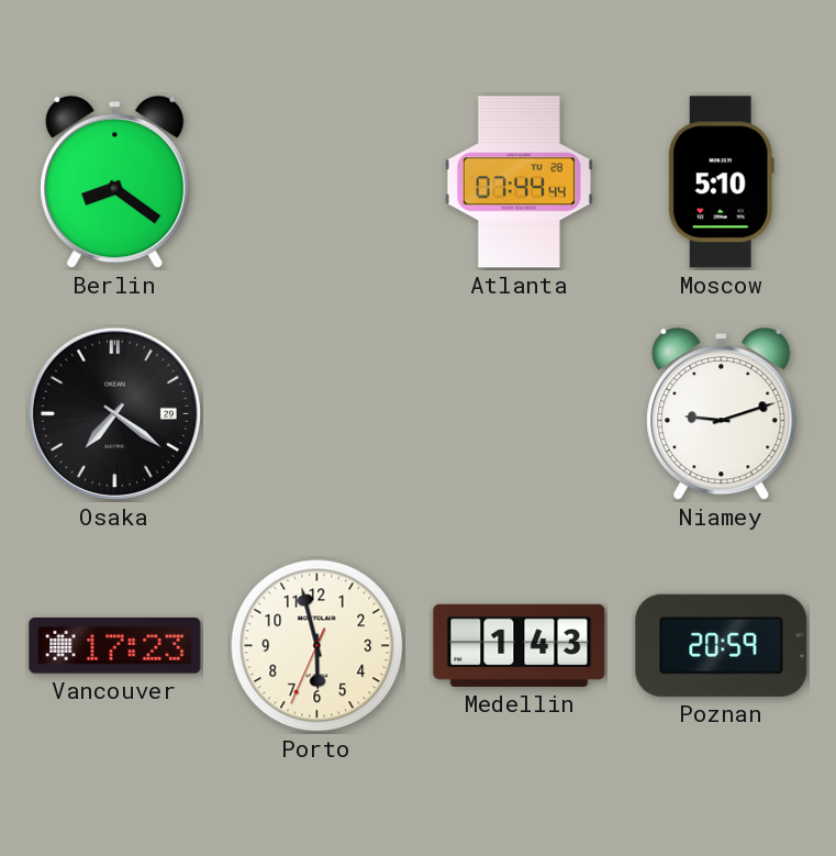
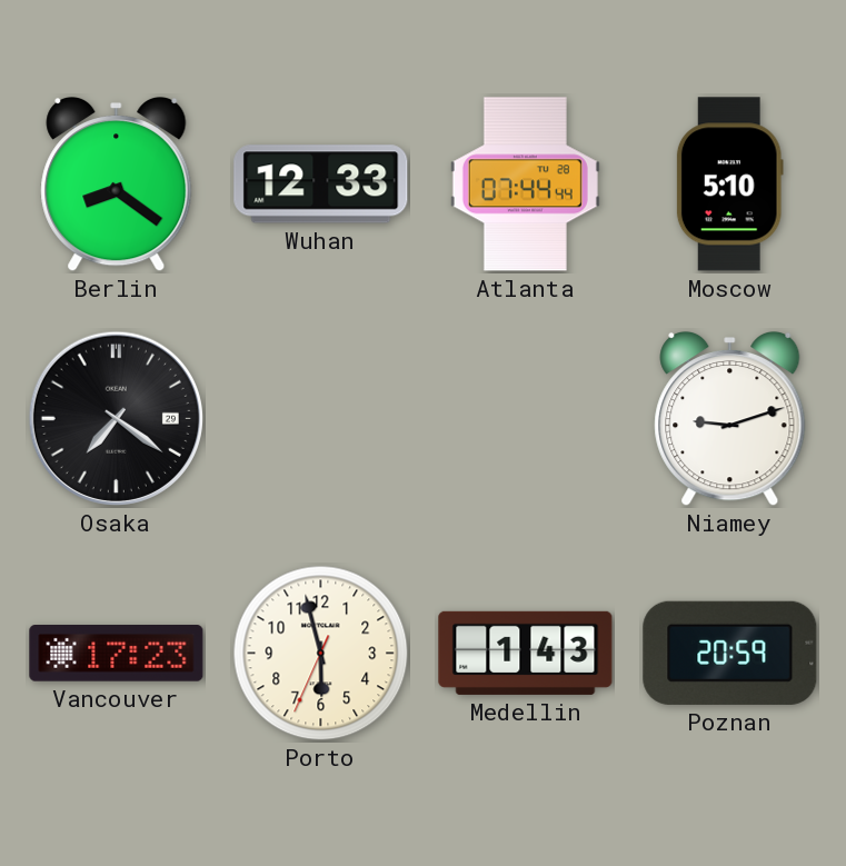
Wuhan: none -> 12:33 (321, 185)
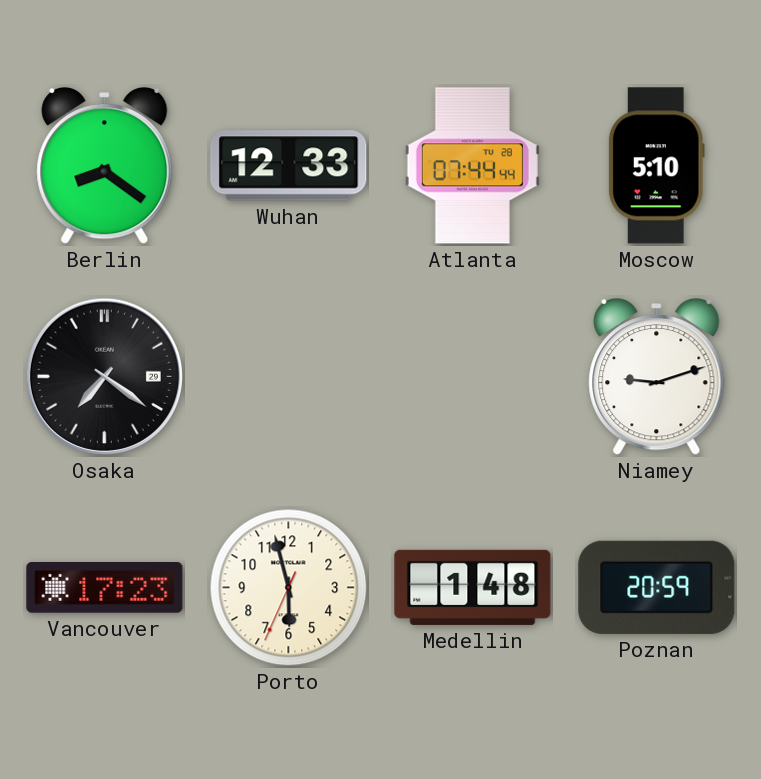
Medellin: 1:43 -> 1:48 (473, 587)
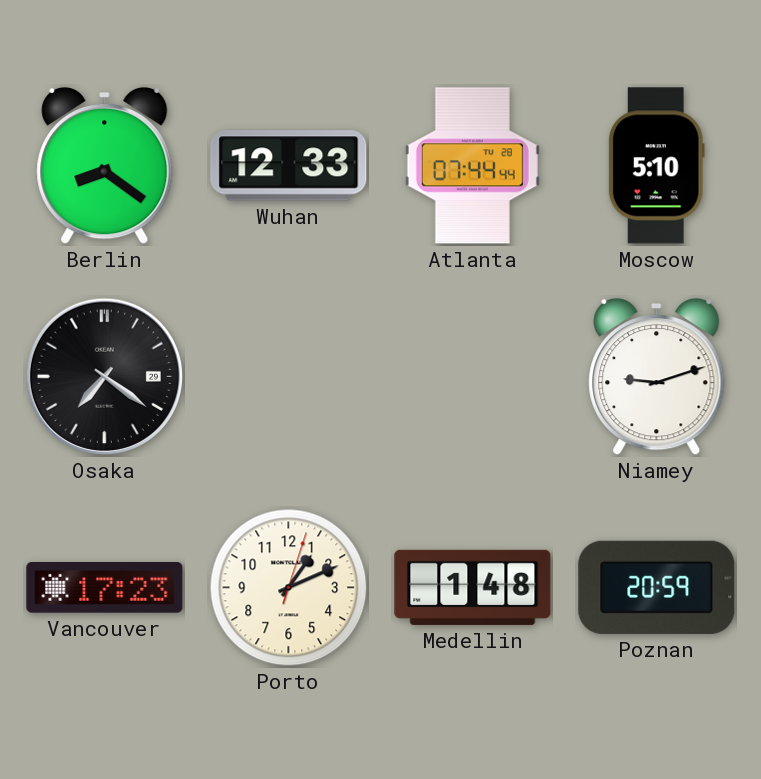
Porto: 5:57 -> 1:11 (289, 588)
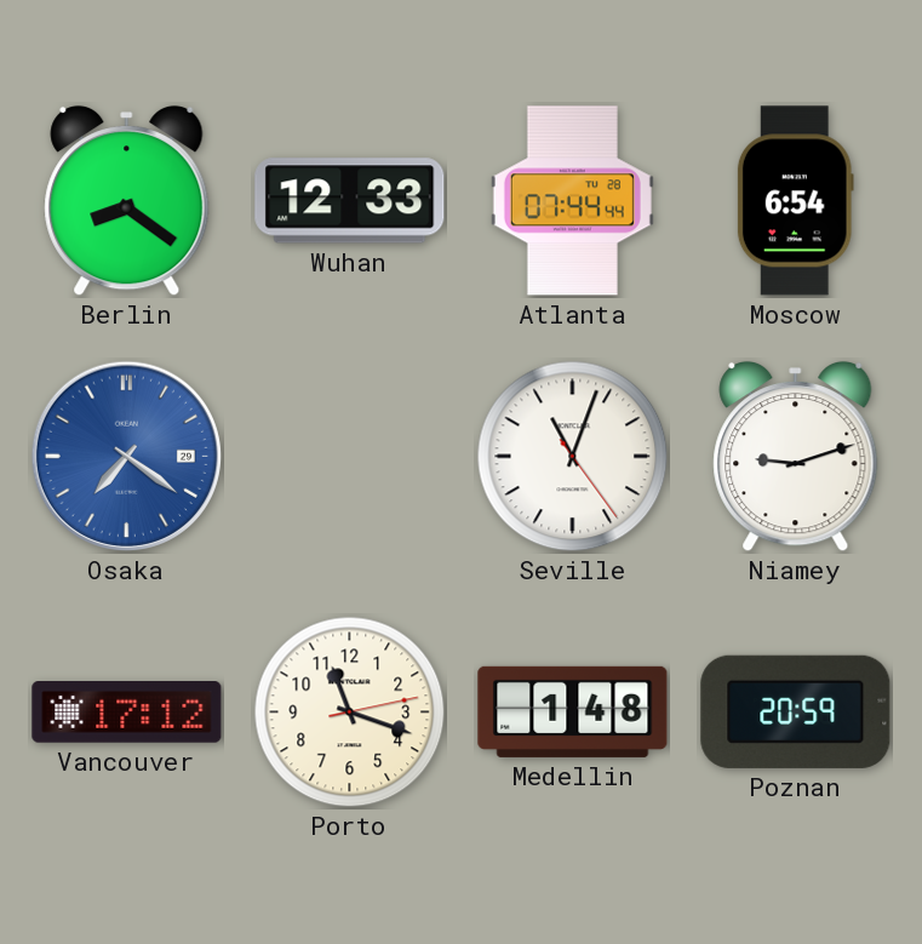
Moscow: 5:10 -> 6:54 (795, 201)
Osaka dial: black -> blue (126, 456)
Seville: none -> 11:03 (573, 457)
Vancouver: 17:23 -> 17:12 (127, 713)
Porto: 1:11 -> 11:18 (350, 713)
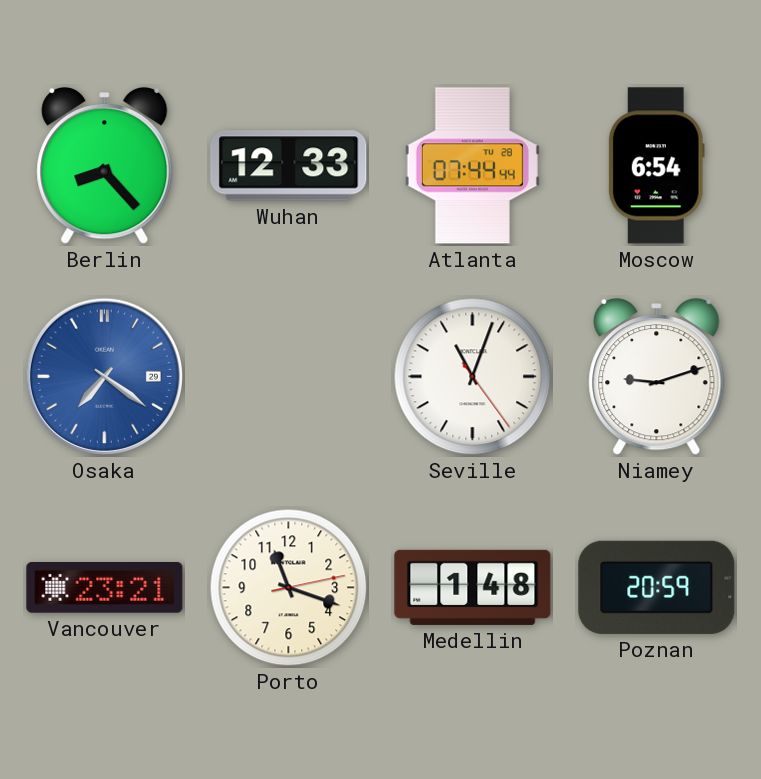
Berlin: 8:21 -> 8:23 (105, 166)
Vancouver: 17:12 -> 23:21 (105, 588)
